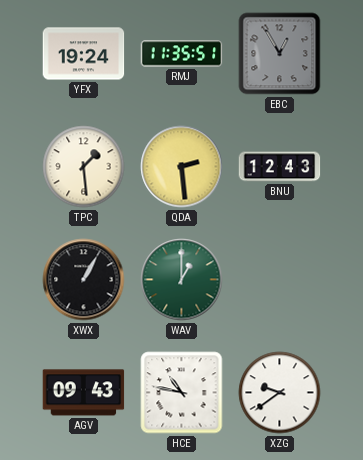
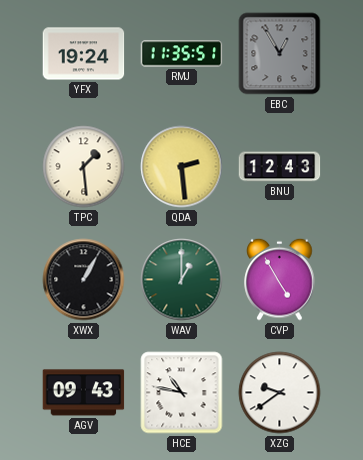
CVP: none -> 4:55 (280, 279)
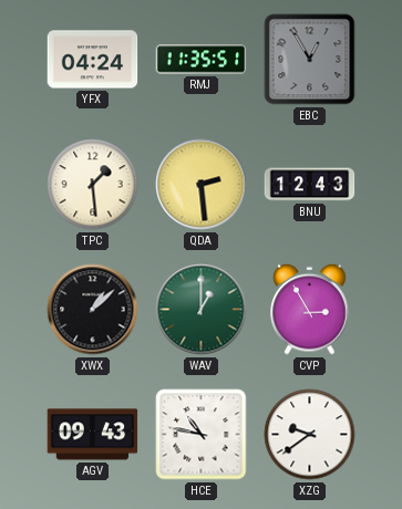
YFX: 19:24 -> 04:24 (93, 60)
XWX: 1:05 -> 1:08 (93, 310)
CVP: 4:55 -> 2:55 (310, 309)
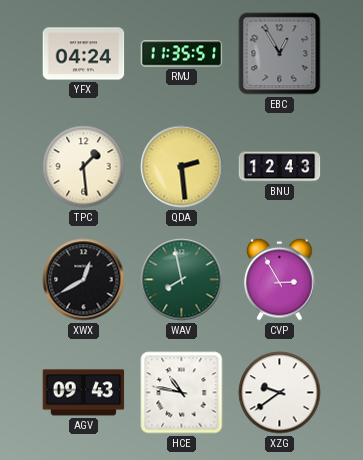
XWX: 1:08 -> 12:40 (84, 280)
WAV: 1:00 -> 7:58 (182, 280)
